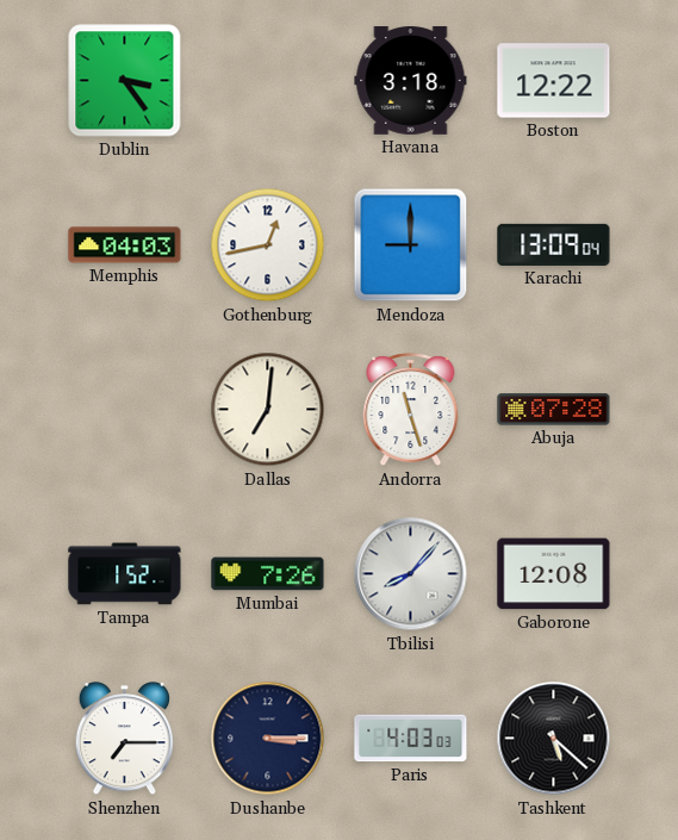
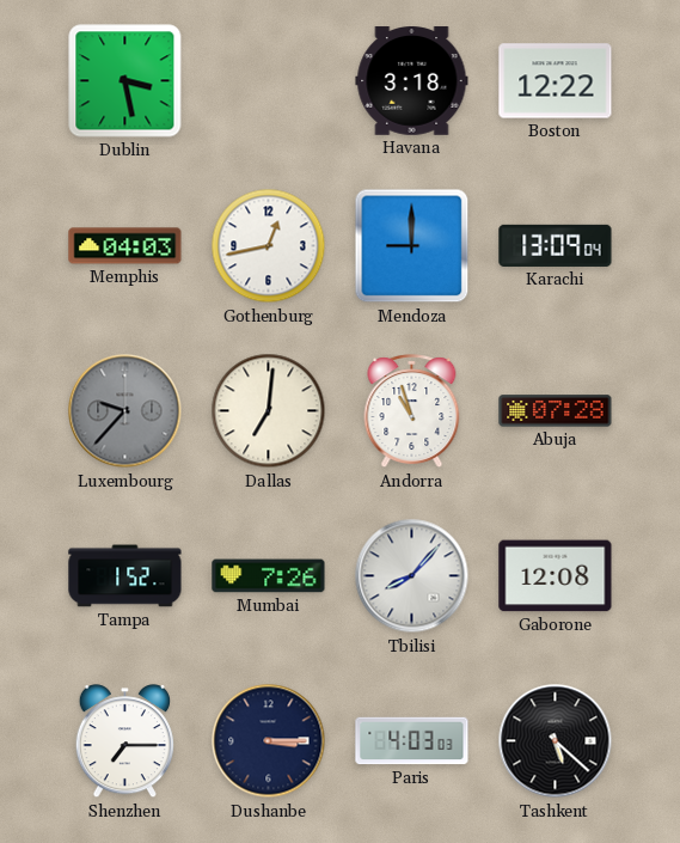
Dublin: 3:24 -> 3:28 (125, 81)
Luxembourg: none -> 9:37 (125, 411)
Andorra: 11:27 -> 10:57 (412, 411)
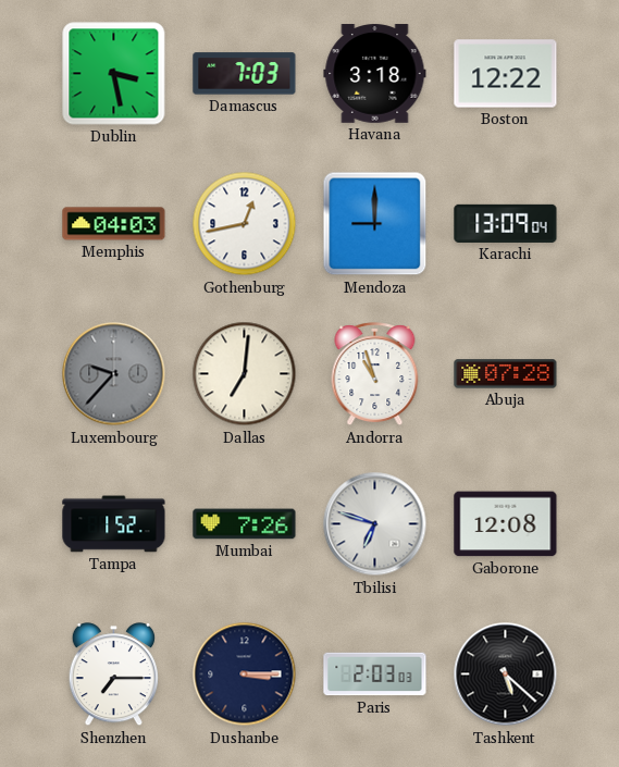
Damascus: none -> 7:03 (245, 74)
Tbilisi: 8:07 -> 6:48 (375, 524)
Paris: 4:03 -> 2:03 (375, 675)
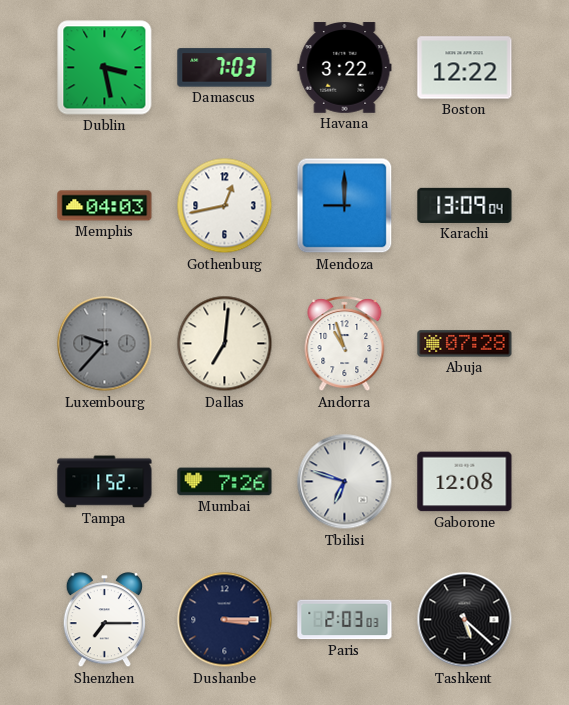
Havana: 3:18 -> 3:22 (345, 68)
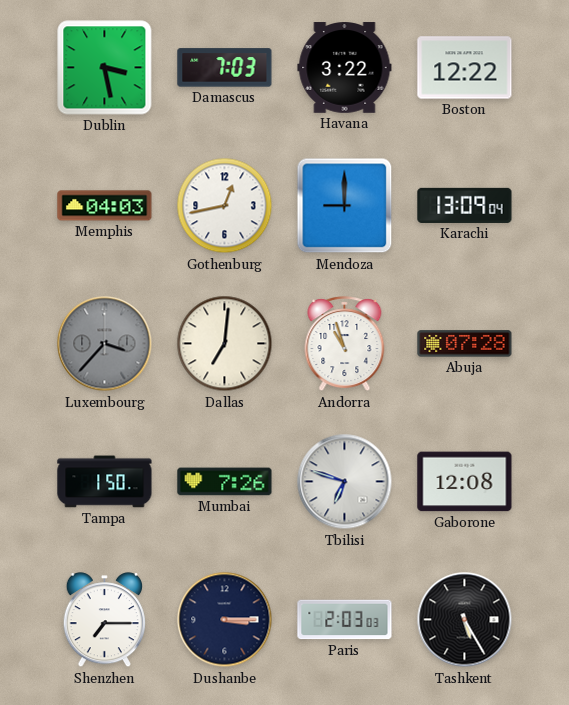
Luxembourg: 9:37 -> 3:37 (105, 344)
Tampa: 1:52 -> 1:50 (105, 482)
Tashkent: 5:22 -> 5:25 (465, 620)
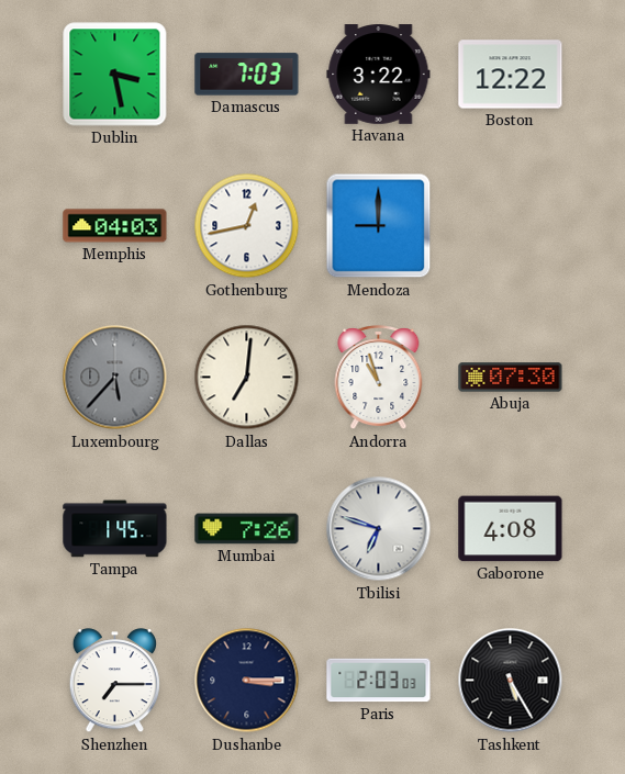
Karachi: 13:09 -> none (465, 205)
Luxembourg: 3:37 -> 5:37 (115, 378)
Abuja: 07:28 -> 07:30 (511, 378)
Tampa: 1:50 -> 1:45 (115, 529)
Gaborone: 12:08 -> 4:08 (511, 529)
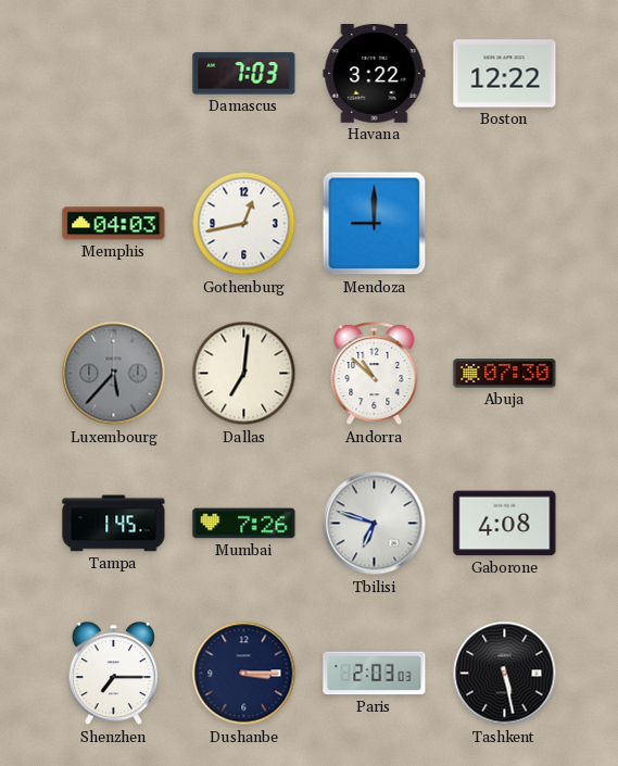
Dublin: 3:28 -> none (115, 75)
Andorra: 10:57 -> 10:52 (375, 374)
Tashkent: 5:25 -> 5:28 (505, 674)
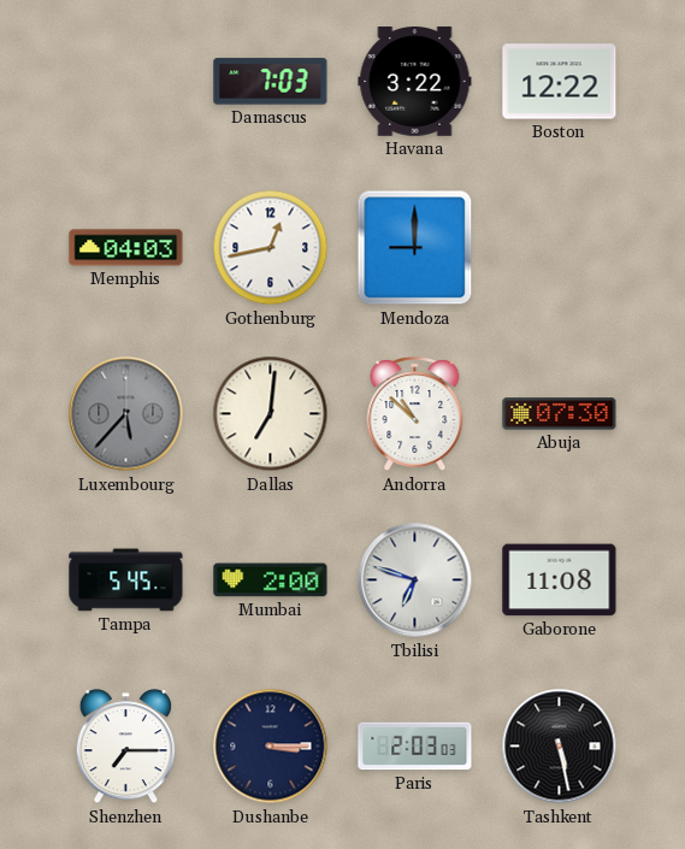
Tampa: 1:45 -> 5:45 (126, 580)
Mumbai: 7:26 -> 2:00 (271, 580)
Gaborone: 4:08 -> 11:08 (560, 580)
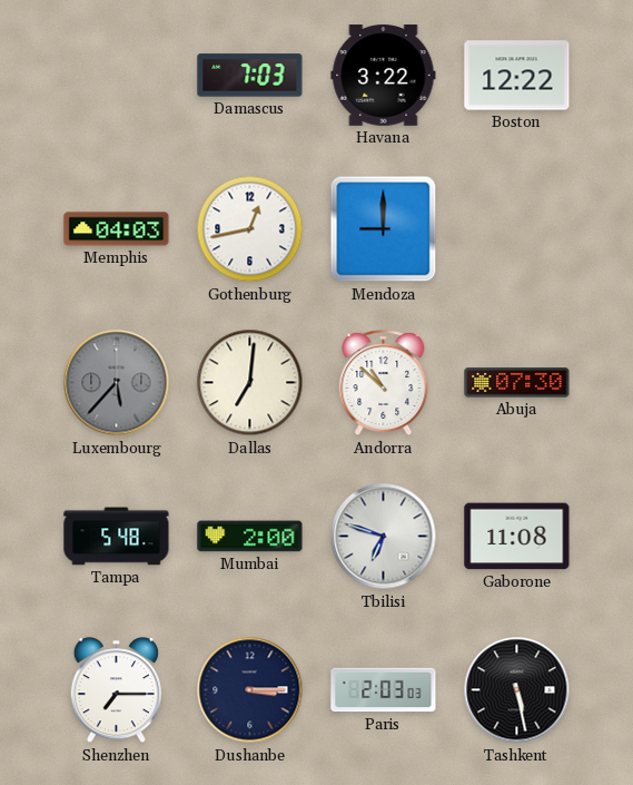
Tampa: 5:45 -> 5:48 (117, 537)
